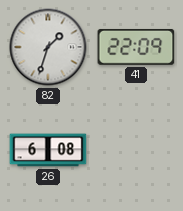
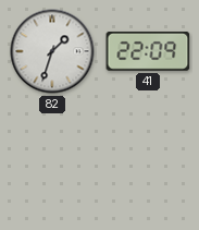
26: 6:08 -> none (48, 150)
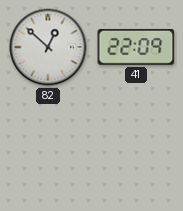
82: 1:33 -> 12:52 (48, 47)
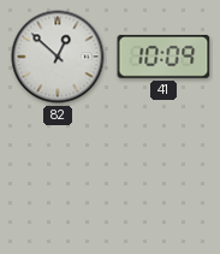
41: 22:09 -> 10:09 (163, 57)
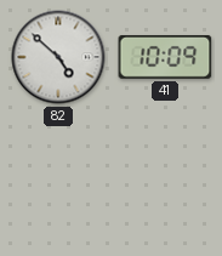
82: 12:52 -> 4:52 (58, 57)
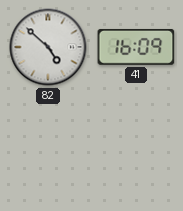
41: 10:09 -> 16:09 (136, 47)
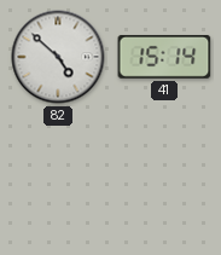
41: 16:09 -> 15:14 (164, 57)
